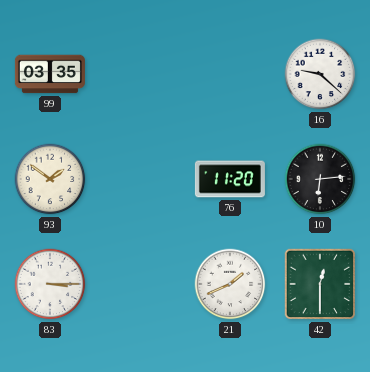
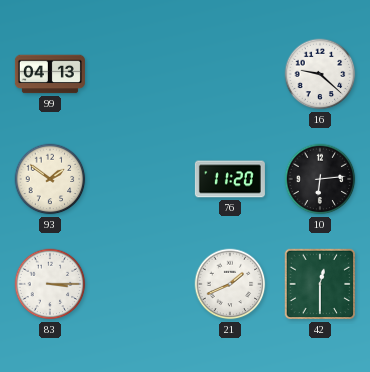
99: 03:35 -> 04:13 (50, 74)
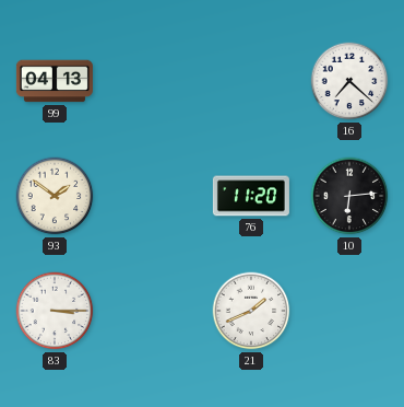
16: 9:22 -> 7:22 (349, 81)
42: 12:30 -> none (320, 284)
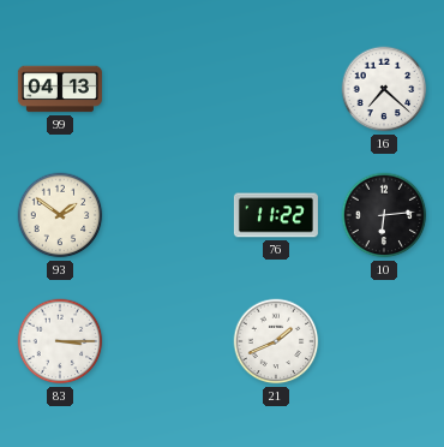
76: 11:20 -> 11:22 (276, 215)
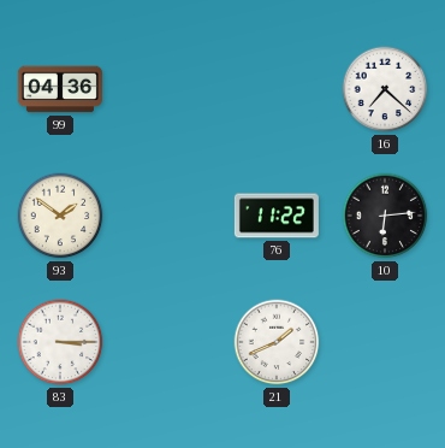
99: 04:13 -> 04:36 (60, 89)
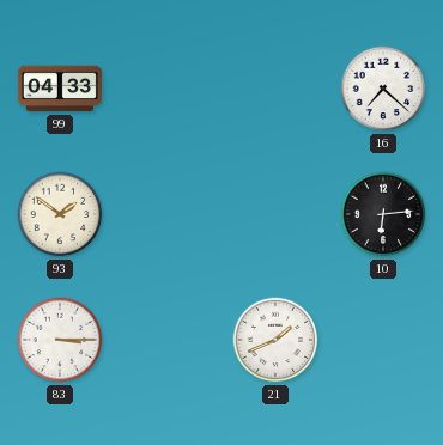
99: 04:36 -> 04:33 (60, 89)
76: 11:22 -> none (277, 216)
